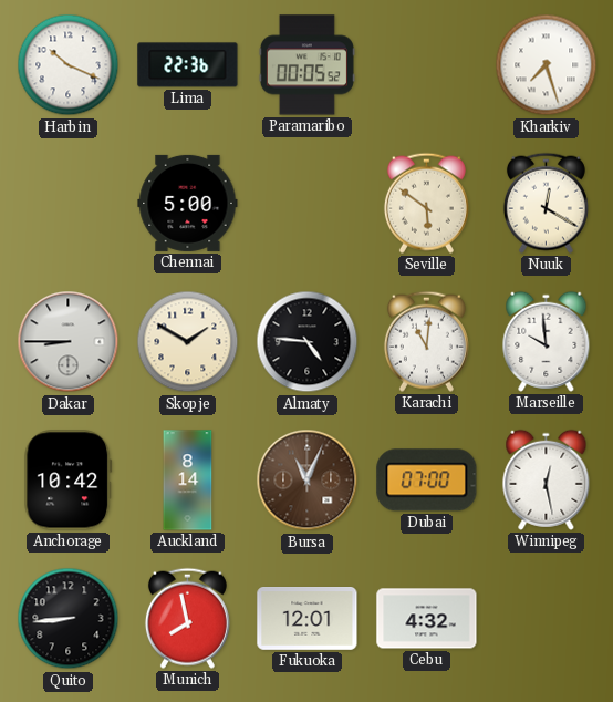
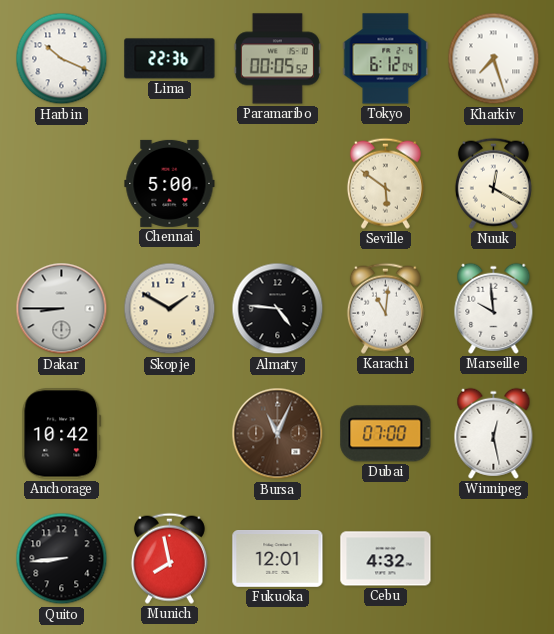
Tokyo: none -> 6:12 (386, 59)
Auckland: 8:14 -> none (188, 481)
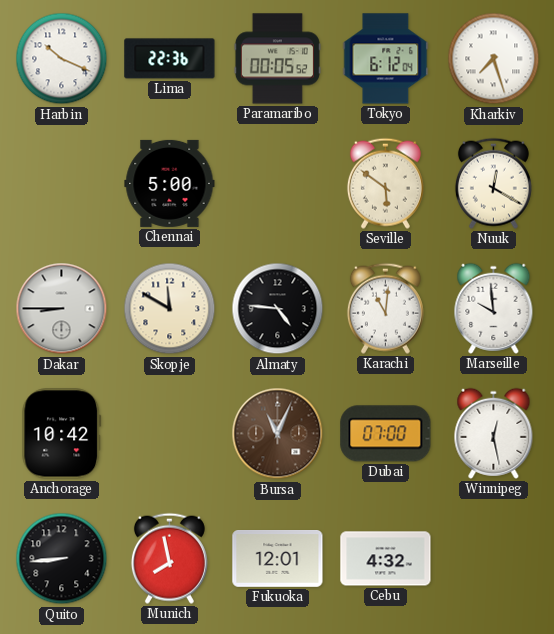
Skopje: 1:50 -> 11:50 (170, 309)
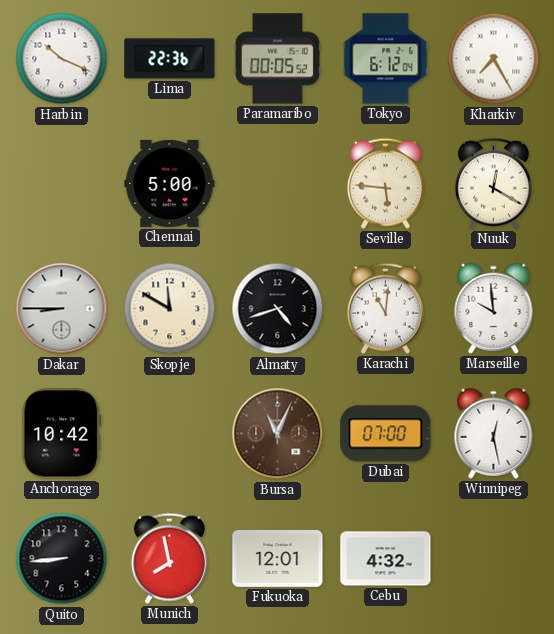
Kharkiv: 7:27 -> 7:25 (494, 59)
Seville: 5:51 -> 5:46 (385, 183)
Almaty: 4:46 -> 4:42 (278, 309)
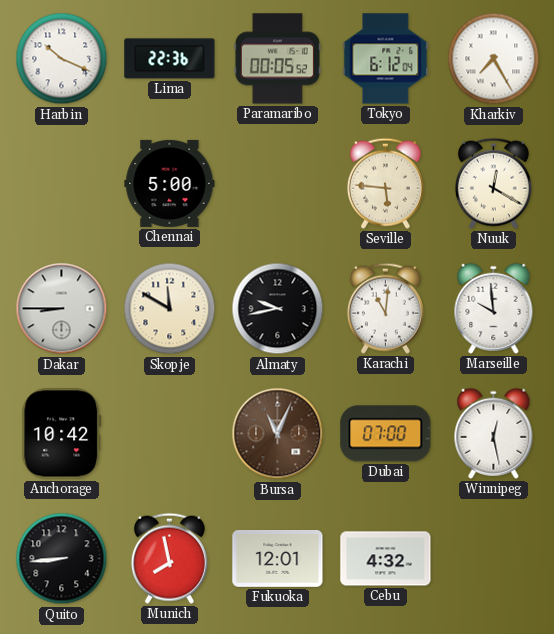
Almaty: 4:42 -> 9:43 (278, 309)
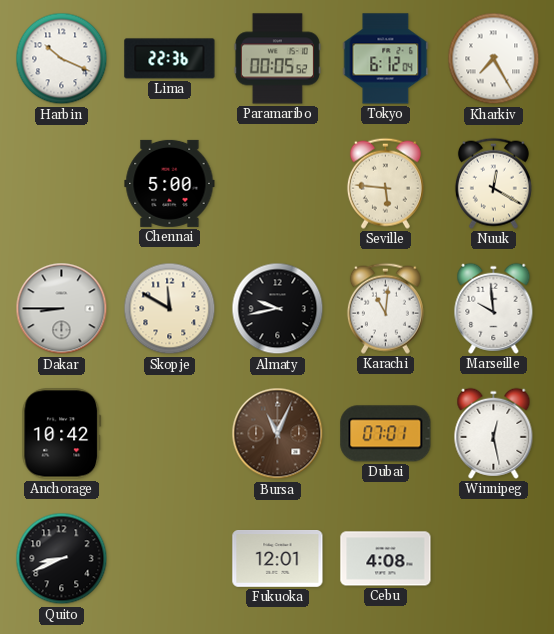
Dubai: 07:00 -> 07:01 (386, 434)
Quito: 8:44 -> 8:41 (62, 559)
Munich: 7:58 -> none (169, 558)
Cebu: 4:32 -> 4:08 (386, 559)
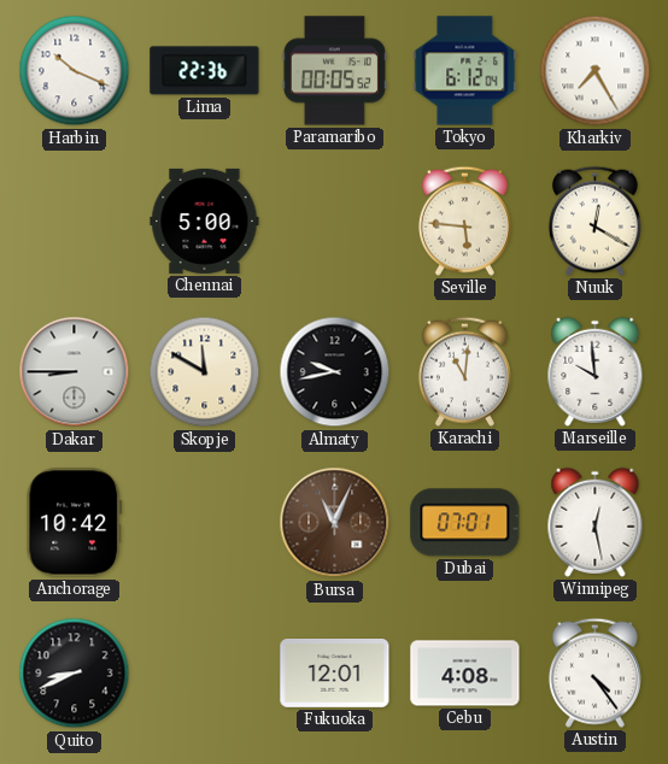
Austin: none -> 4:24 (594, 672)
